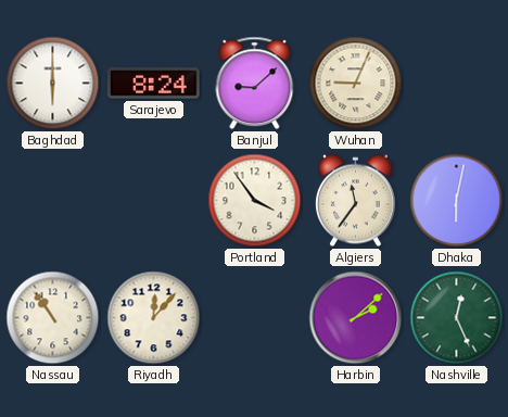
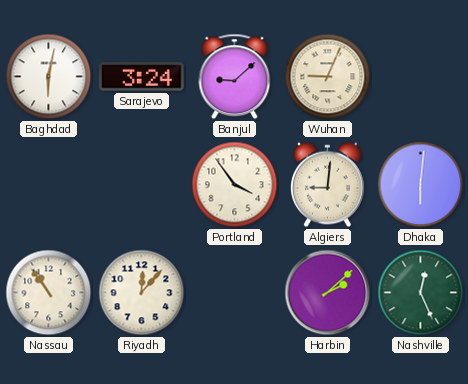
Baghdad: 6:00 -> 6:02 (49, 77)
Sarajevo: 8:24 -> 3:24 (142, 77)
Algiers: 11:36 -> 9:01 (327, 185)
Dhaka: 6:02 -> 6:01 (421, 185)
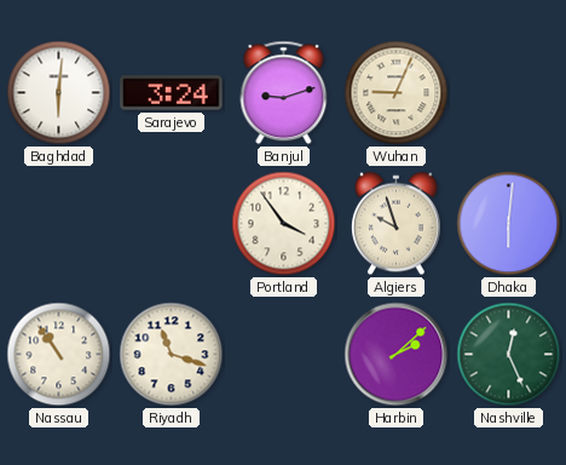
Baghdad: 6:02 -> 6:01 (59, 93)
Banjul: 9:08 -> 9:12 (284, 93)
Algiers: 9:01 -> 9:57 (395, 224)
Riyadh: 12:07 -> 11:18 (172, 355)
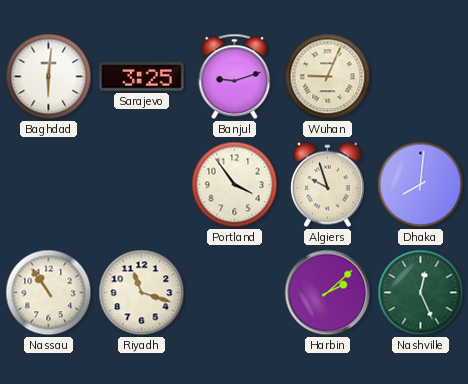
Sarajevo: 3:24 -> 3:25 (142, 77)
Dhaka: 6:01 -> 8:01 (421, 185)
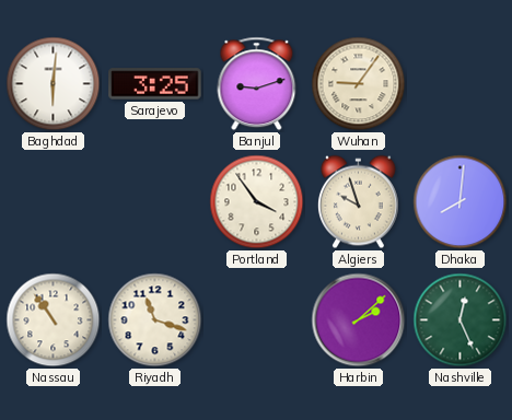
Wuhan: 9:04 -> 9:06 (359, 84)
